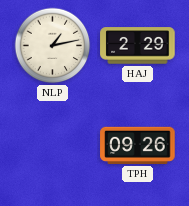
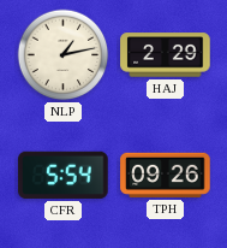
CFR: none -> 5:54 (64, 175)
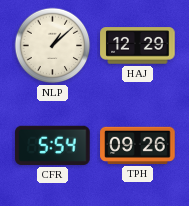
NLP: 1:13 -> 1:08 (53, 46)
HAJ: 2:29 -> 12:29 (138, 46)
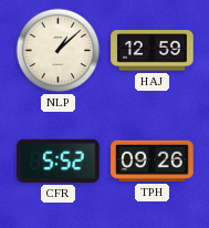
HAJ: 12:29 -> 12:59 (153, 51)
CFR: 5:54 -> 5:52 (59, 160)
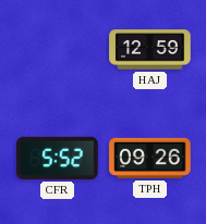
NLP: 1:08 -> none (59, 51)
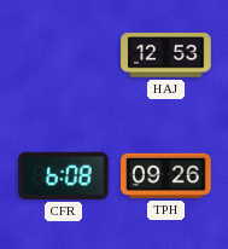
HAJ: 12:59 -> 12:53 (166, 56)
CFR: 5:52 -> 6:08 (64, 175)
